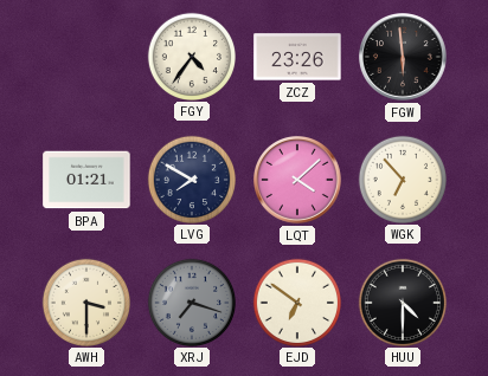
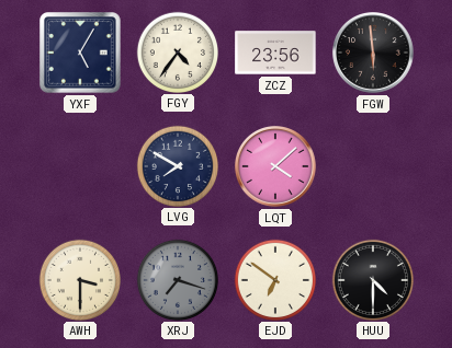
YXF: none -> 5:05 (80, 53)
ZCZ: 23:26 -> 23:56 (275, 53)
BPA: 01:21 -> none (86, 180)
WGK: 6:53 -> none (402, 179)
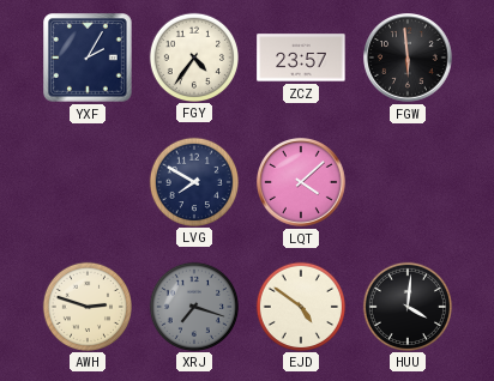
YXF: 5:05 -> 2:05 (88, 58)
ZCZ: 23:56 -> 23:57 (301, 58)
AWH: 3:30 -> 2:48 (86, 306)
EJD: 6:51 -> 4:51 (300, 306)
HUU: 4:30 -> 4:01 (406, 306)
